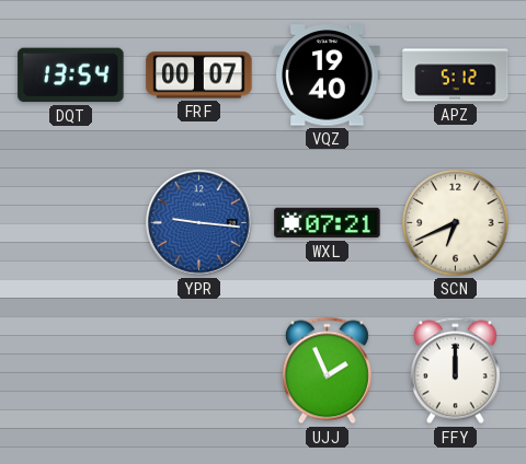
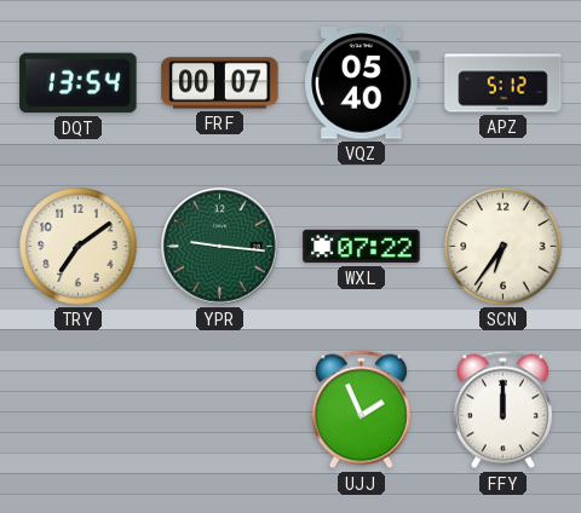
VQZ: 19:40 -> 05:40 (362, 83)
TRY: none -> 7:09 (79, 247)
YPR dial: blue -> green (220, 247)
WXL: 07:21 -> 07:22 (362, 247)
SCN: 6:41 -> 6:36 (504, 247)
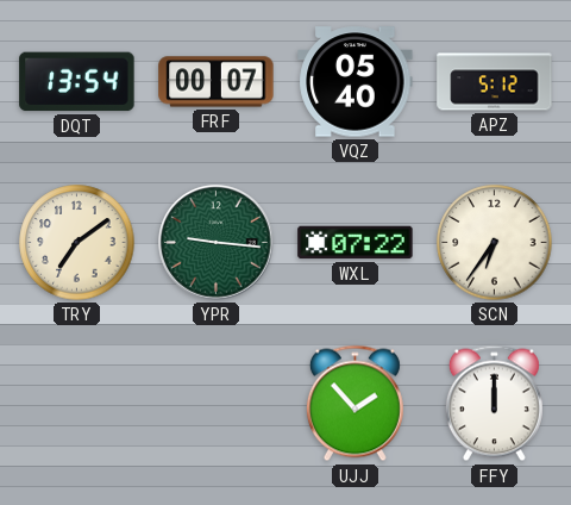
UJJ: 1:56 -> 1:53 (354, 404)
